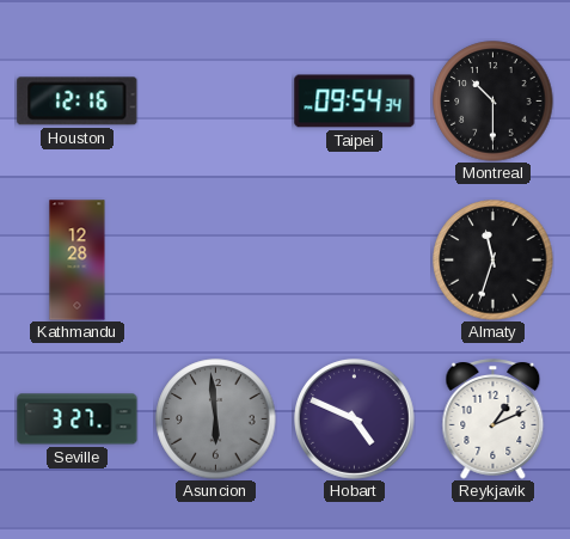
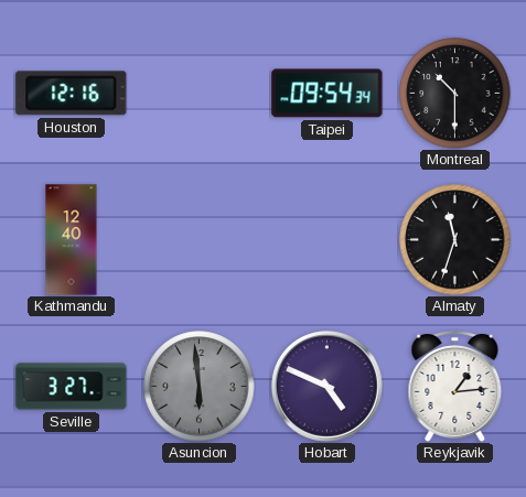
Kathmandu: 12:28 -> 12:40 (72, 240)
Reykjavik: 1:11 -> 1:14 (455, 387)
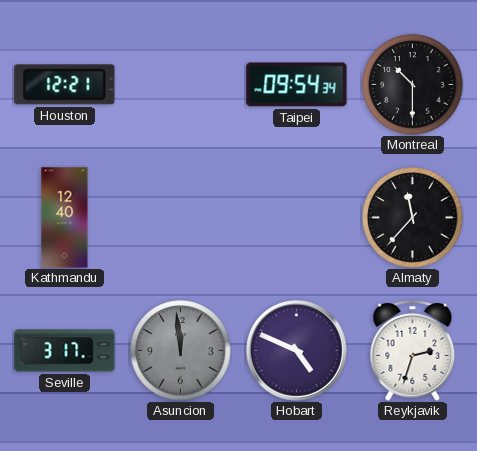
Houston: 12:16 -> 12:21 (65, 85)
Almaty: 11:33 -> 11:37 (413, 218)
Seville: 3:27 -> 3:17 (65, 351)
Asuncion: 5:59 -> 11:59 (181, 351)
Reykjavik: 1:14 -> 2:33 (413, 351)
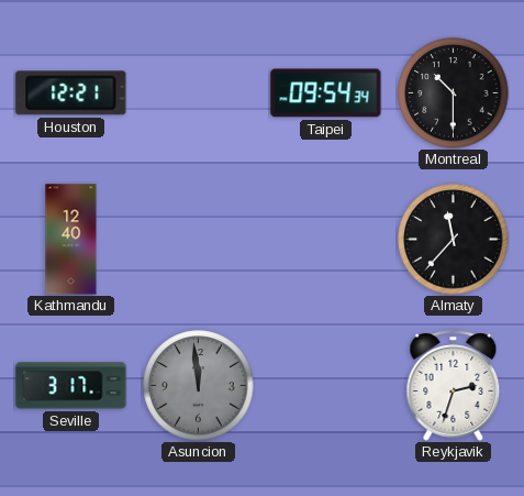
Hobart: 4:49 -> none (297, 351)
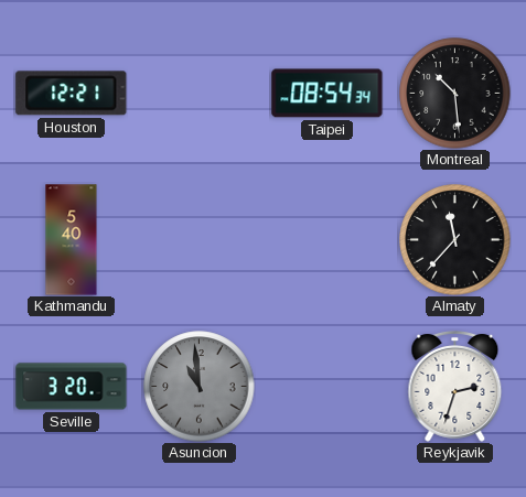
Taipei: 09:54 -> 08:54 (328, 94)
Montreal: 10:30 -> 10:29 (455, 94)
Kathmandu: 12:40 -> 5:40 (72, 240)
Seville: 3:17 -> 3:20 (72, 387)
Asuncion: 11:59 -> 10:59 (200, 387)
